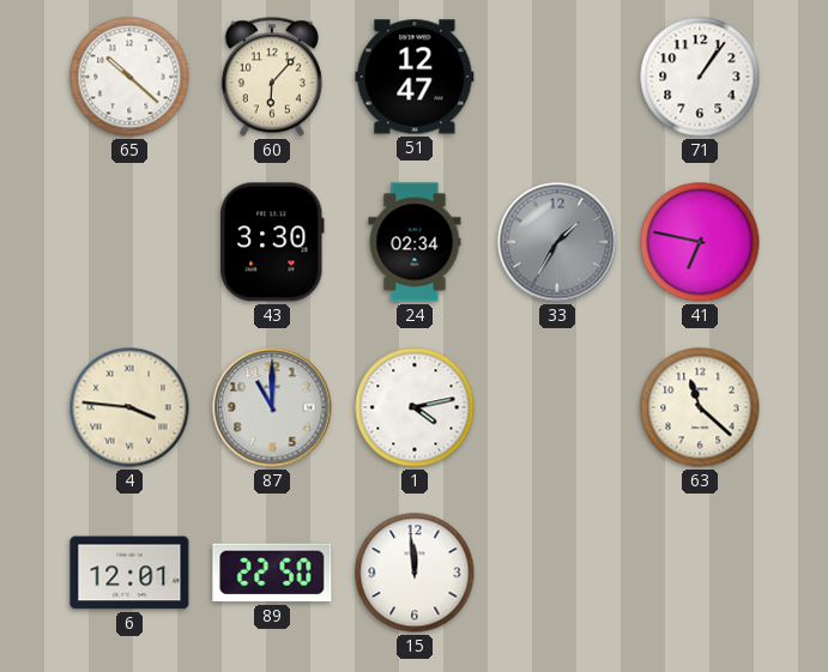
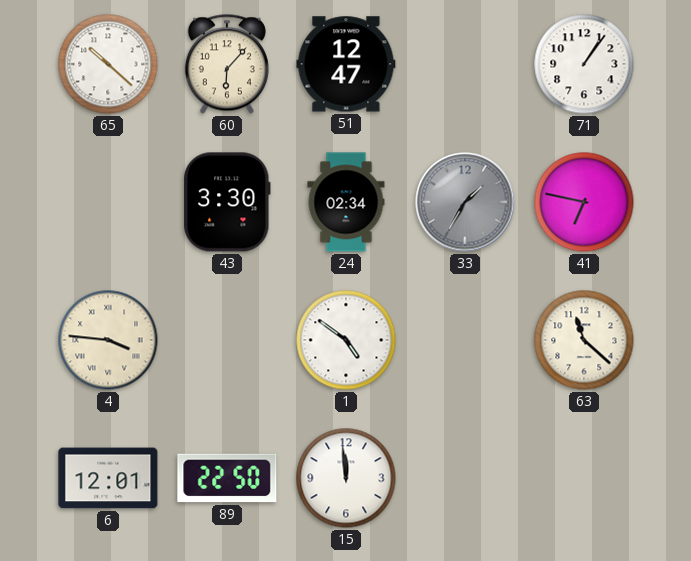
87: 11:00 -> none (272, 407)
1: 4:13 -> 4:51 (346, 340)
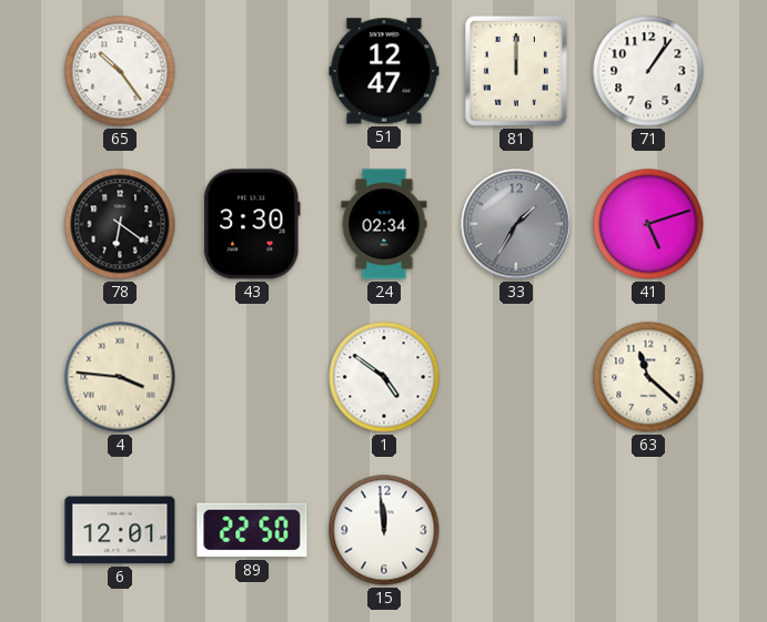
65: 10:22 -> 10:24 (120, 71)
60: 6:07 -> none (227, 64)
81: none -> 12:00 (516, 71)
78: none -> 6:21 (120, 224)
41: 6:47 -> 5:12 (648, 224)
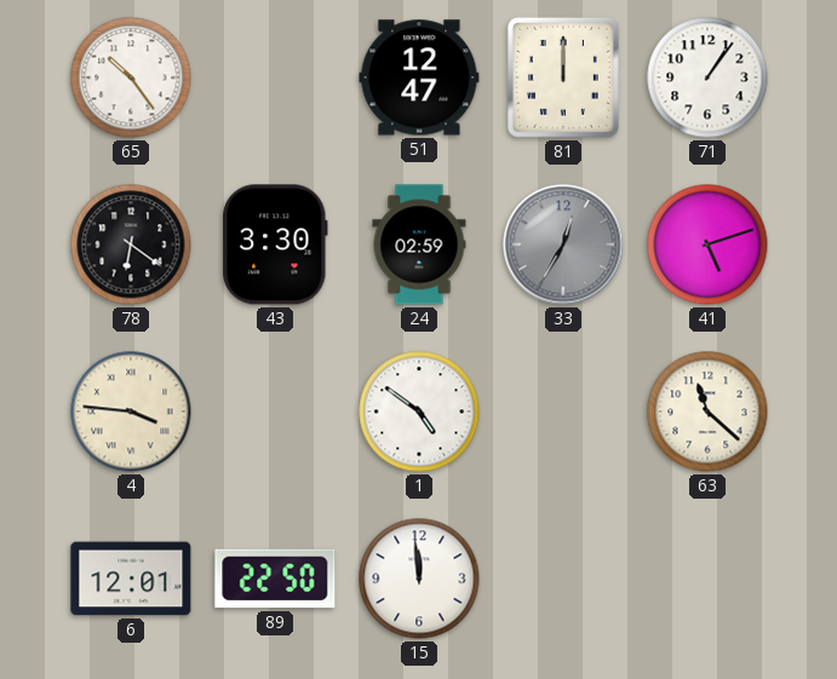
24: 02:34 -> 02:59 (419, 244)
33: 1:35 -> 12:35 (563, 244)
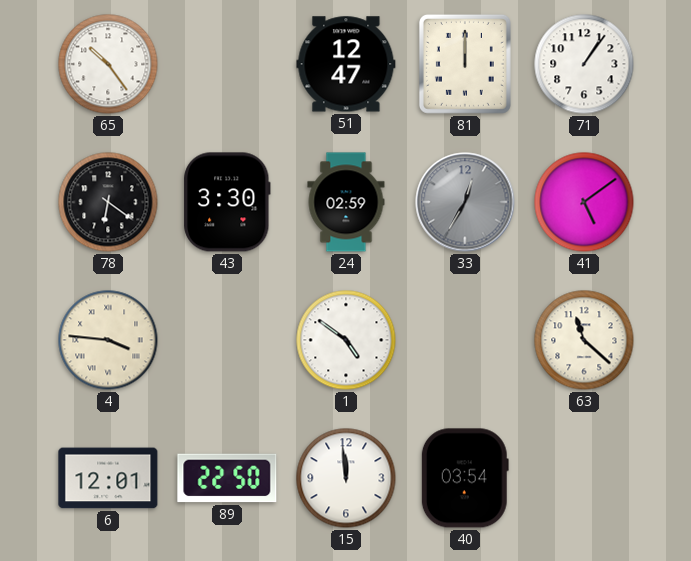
41: 5:12 -> 5:09 (584, 202)
40: none -> 03:54 (465, 478)
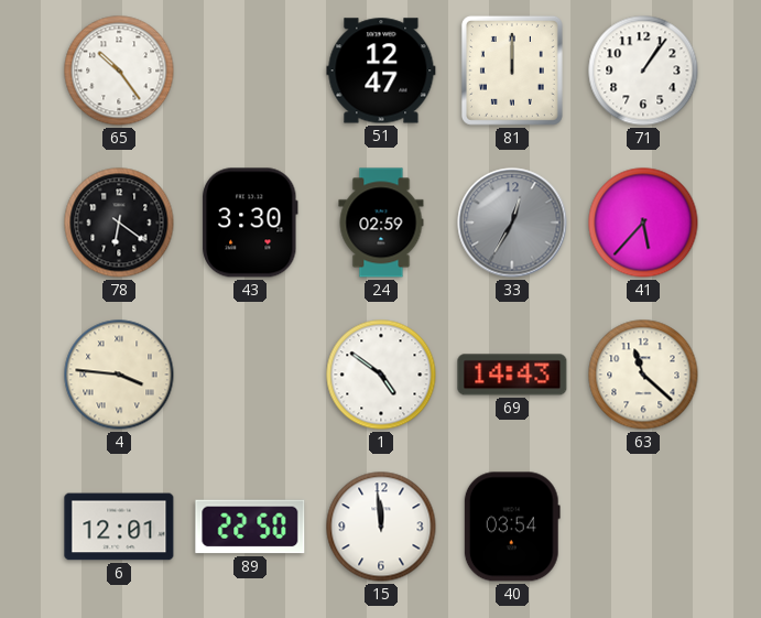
41: 5:09 -> 5:37 (643, 223)
69: none -> 14:43 (512, 375)
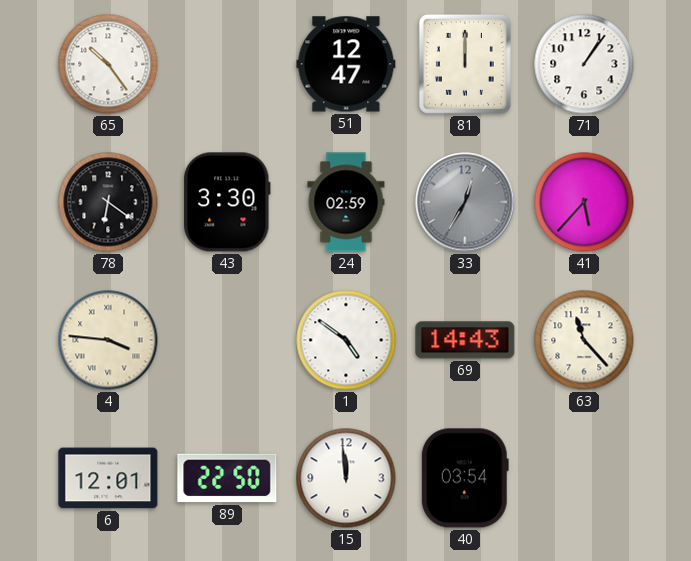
63: 11:22 -> 11:23 (584, 340)
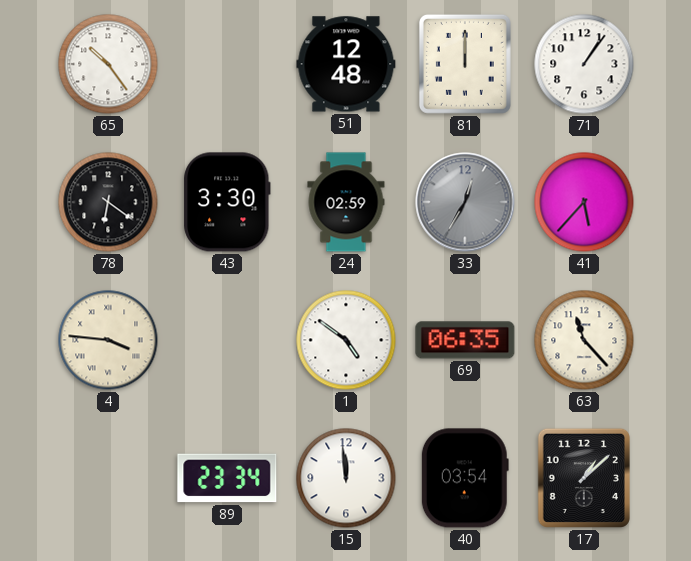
51: 12:47 -> 12:48 (346, 64)
69: 14:43 -> 06:35 (465, 340)
6: 12:01 -> none (108, 478)
89: 22:50 -> 23:34 (227, 478)
17: none -> 1:08 (584, 478)
